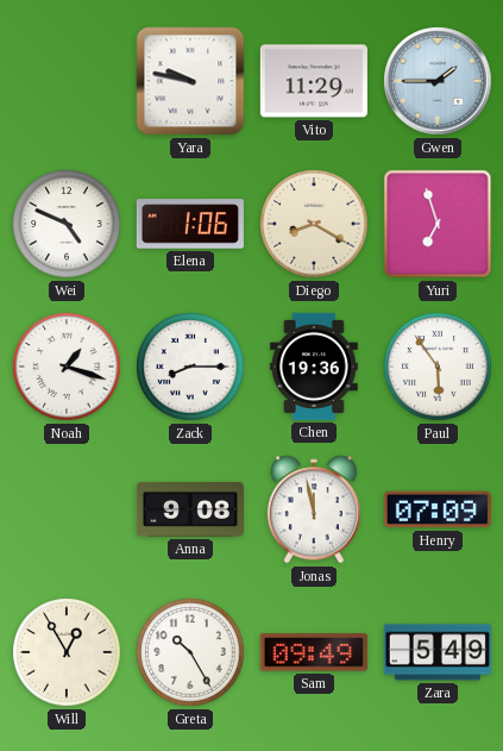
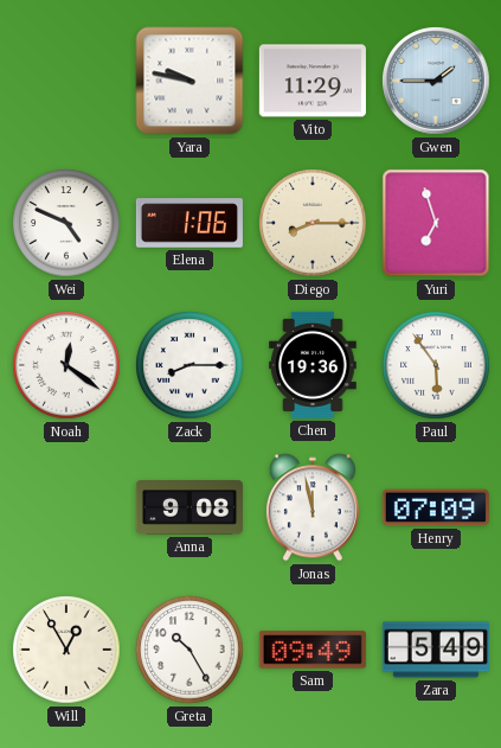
Diego: 8:20 -> 8:15 (313, 223)
Noah: 1:18 -> 12:21 (66, 365)
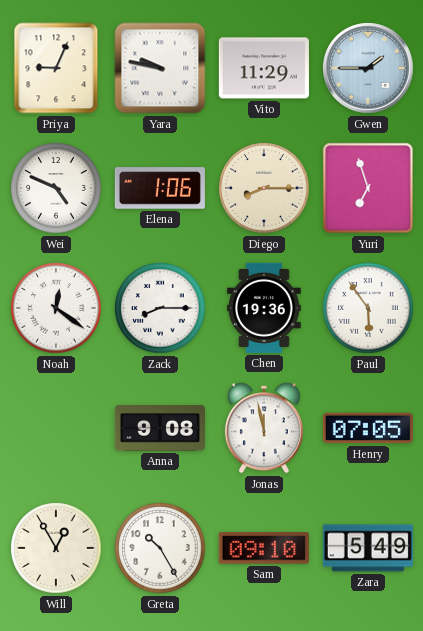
Priya: none -> 9:04 (56, 68)
Henry: 07:09 -> 07:05 (368, 428)
Sam: 09:49 -> 09:10 (264, 548)
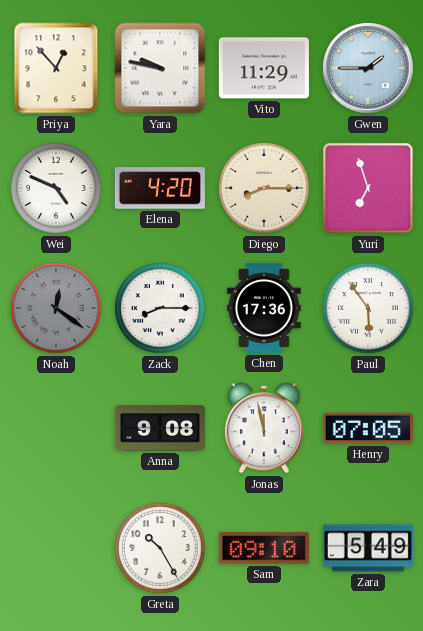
Priya: 9:04 -> 12:53 (56, 68)
Elena: 1:06 -> 4:20 (160, 188)
Noah dial: white -> grey (56, 308)
Chen: 19:36 -> 17:36 (265, 308)
Will: 12:55 -> none (56, 548)
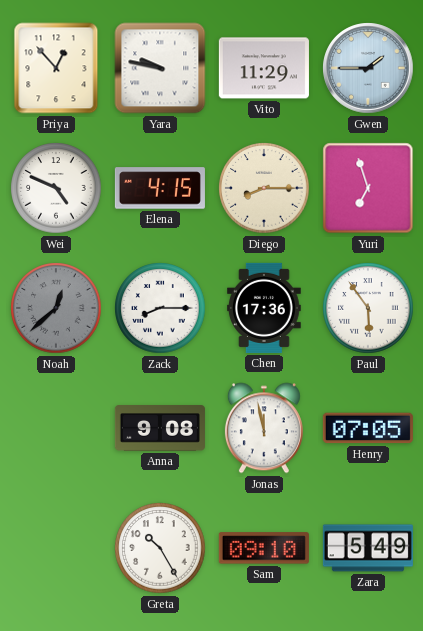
Elena: 4:20 -> 4:15 (160, 188)
Noah: 12:21 -> 12:38 (56, 308)
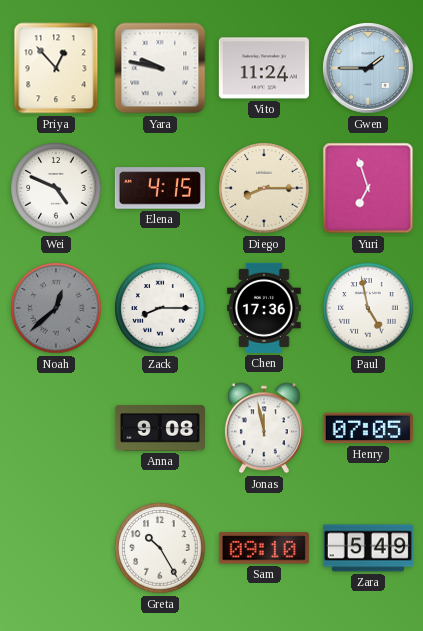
Vito: 11:29 -> 11:24 (264, 68)
Paul: 5:54 -> 4:58 (368, 308)
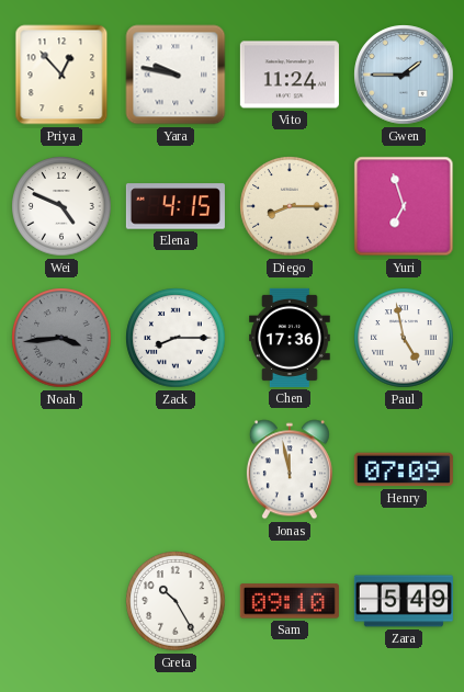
Noah: 12:38 -> 3:44 (61, 338)
Anna: 9:08 -> none (160, 428)
Henry: 07:05 -> 07:09 (404, 469)
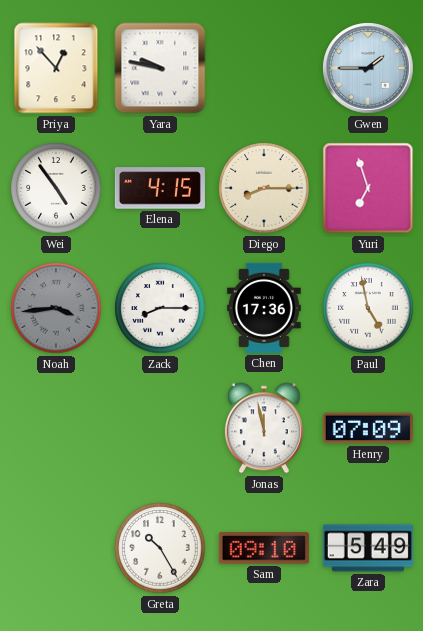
Vito: 11:24 -> none (290, 75)
Wei: 4:49 -> 4:54 (56, 188)
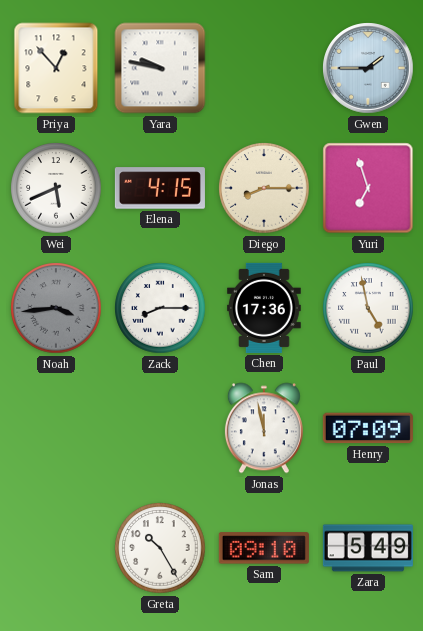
Wei: 4:54 -> 5:41 (56, 188)
